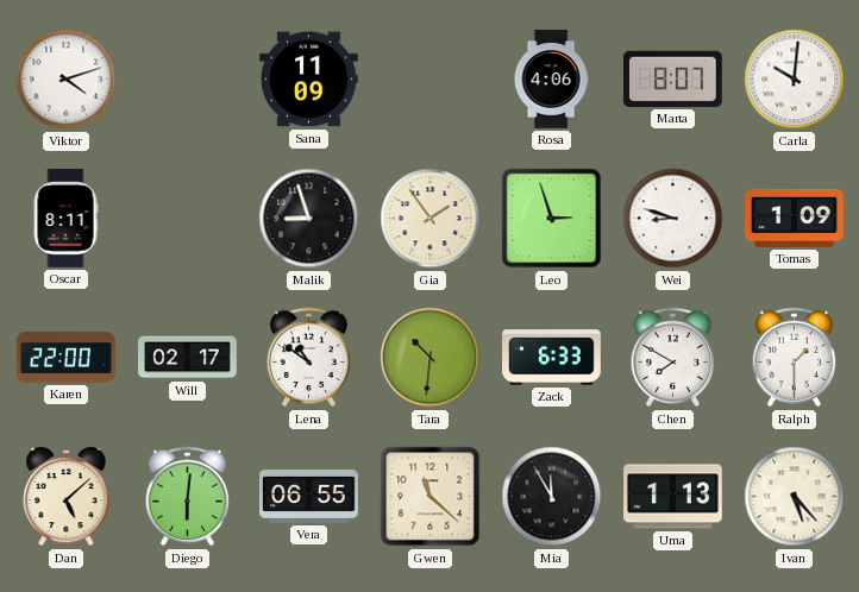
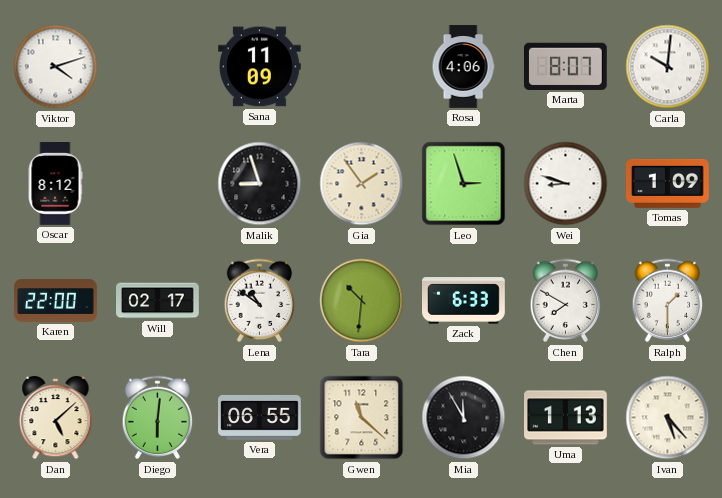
Oscar: 8:11 -> 8:12 (55, 184)
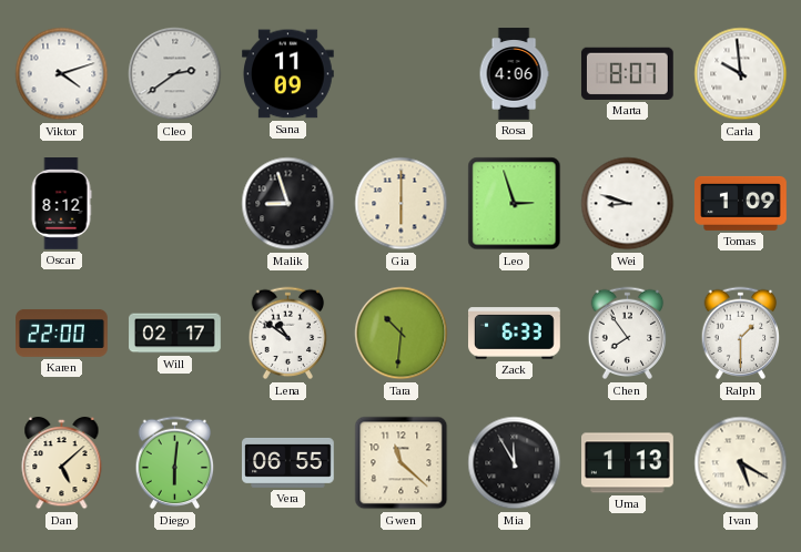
Cleo: none -> 2:39 (175, 74)
Carla: 10:01 -> 9:59 (741, 74)
Gia: 1:54 -> 6:00 (402, 204)
Chen: 7:50 -> 7:54 (628, 334)
Ivan: 5:23 -> 5:20 (741, 463)
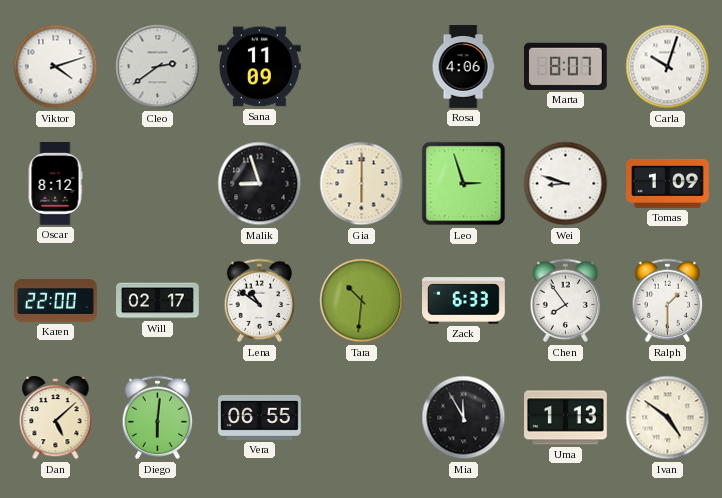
Carla: 9:59 -> 10:03 (668, 67)
Gwen: 11:22 -> none (402, 463)
Ivan: 5:20 -> 4:51 (668, 418)
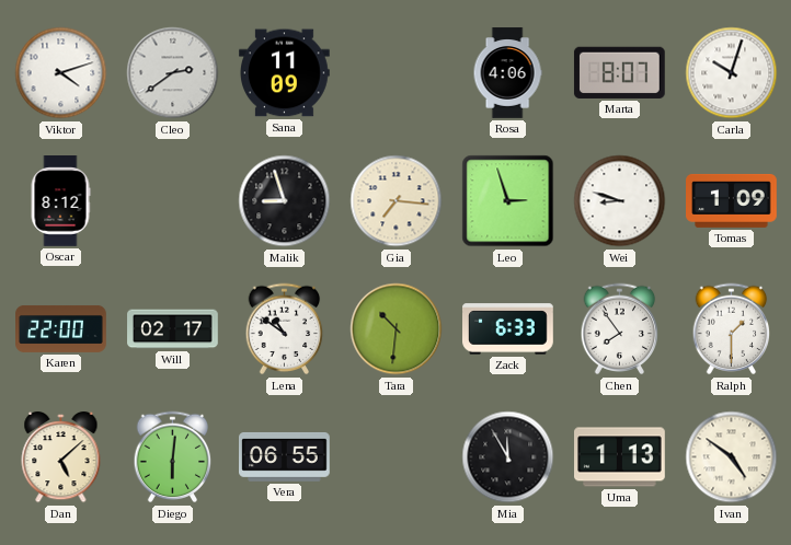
Gia: 6:00 -> 7:16 (397, 201)
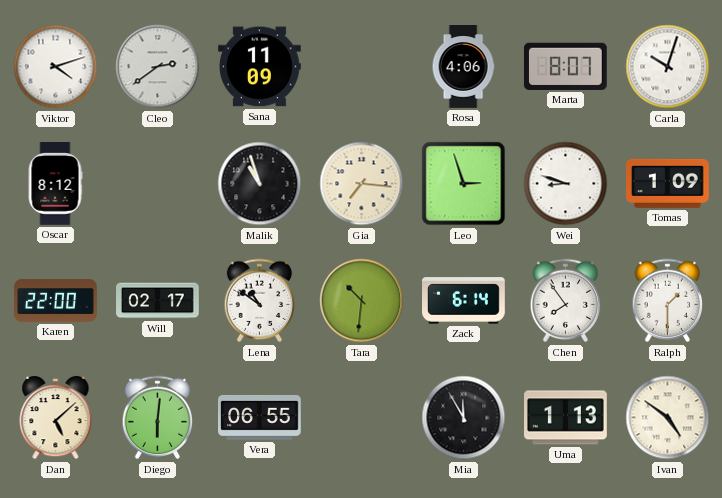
Malik: 8:57 -> 10:57 (260, 184)
Zack: 6:33 -> 6:14 (464, 301)
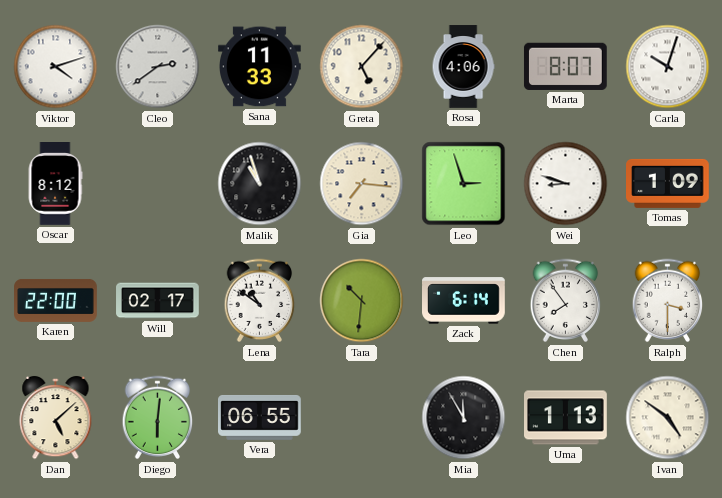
Sana: 11:09 -> 11:33 (260, 67)
Greta: none -> 5:07 (362, 67)
Ralph: 1:30 -> 3:30 (668, 301)
